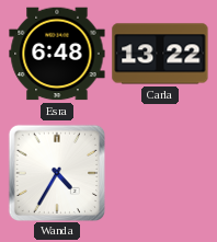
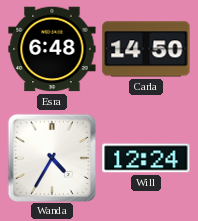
Carla: 13:22 -> 14:50 (146, 49)
Will: none -> 12:24 (146, 158)
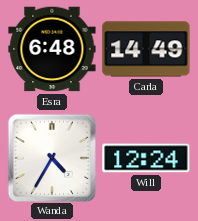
Carla: 14:50 -> 14:49 (146, 49)
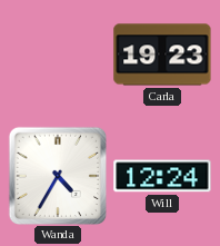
Esra: 6:48 -> none (52, 49)
Carla: 14:49 -> 19:23 (162, 55)
